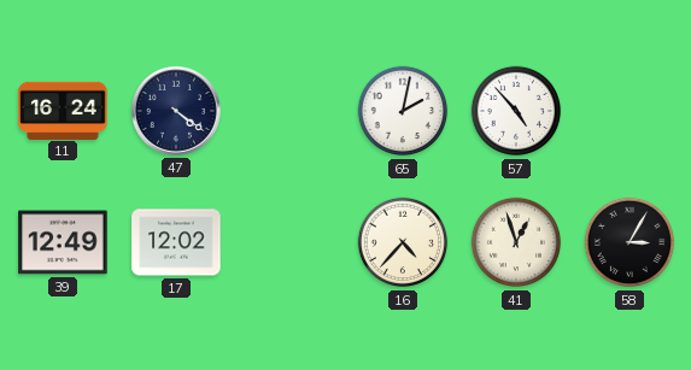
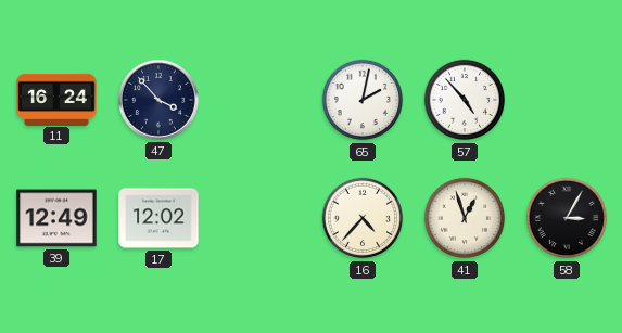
47: 4:21 -> 3:53 (160, 101)
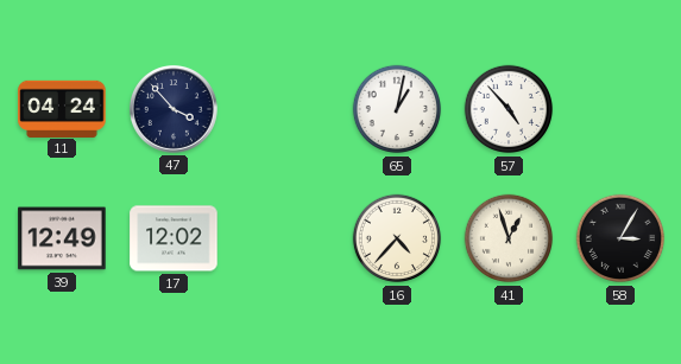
11: 16:24 -> 04:24 (62, 108)
65: 2:02 -> 1:02 (397, 109)
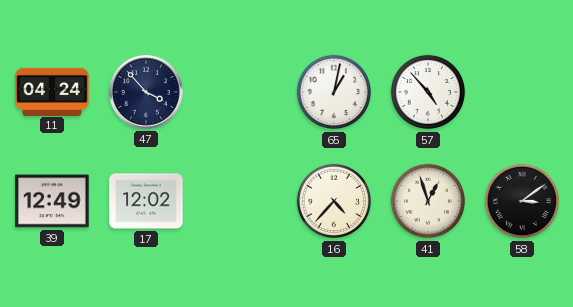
58: 3:05 -> 3:09 (522, 201)
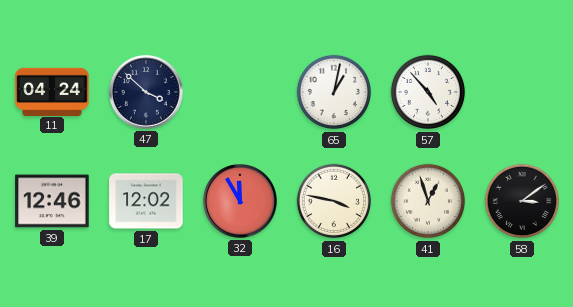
47: 3:53 -> 3:52 (147, 93)
39: 12:49 -> 12:46 (52, 201)
32: none -> 11:55 (241, 202)
16: 4:37 -> 3:47 (334, 201)
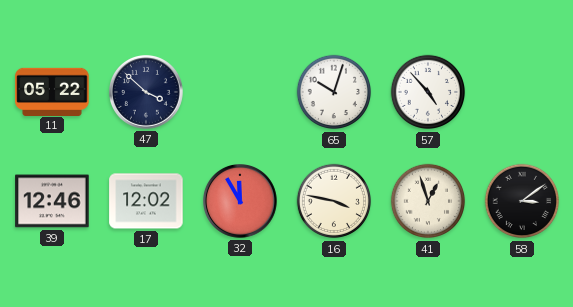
11: 04:24 -> 05:22 (52, 91)
65: 1:02 -> 10:03 (334, 92)
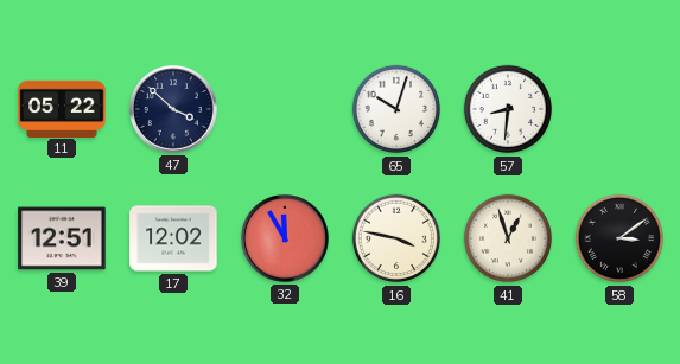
57: 4:53 -> 8:31 (508, 109)
39: 12:46 -> 12:51 (62, 238)
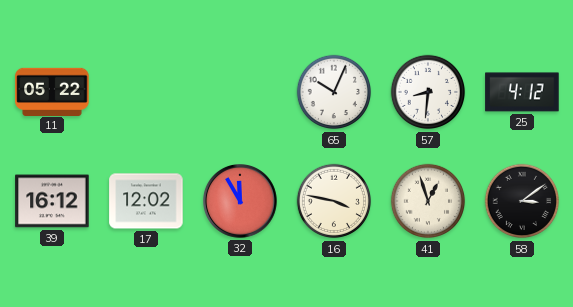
47: 3:52 -> none (174, 110)
65: 10:03 -> 10:04 (334, 92)
25: none -> 4:12 (522, 92)
39: 12:51 -> 16:12 (52, 201)
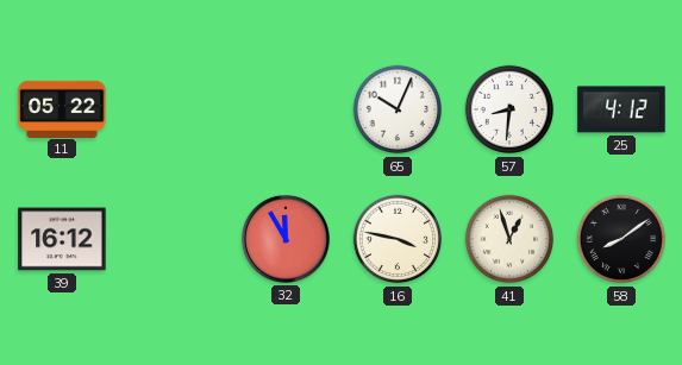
17: 12:02 -> none (146, 201)
58: 3:09 -> 8:09 (621, 239)
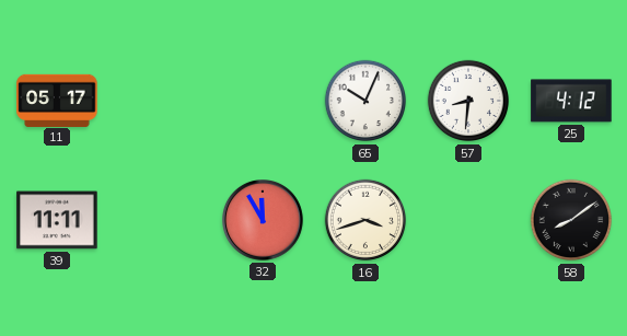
11: 05:22 -> 05:17 (57, 100)
39: 16:12 -> 11:11 (57, 220)
16: 3:47 -> 3:42 (365, 220)
41: 12:57 -> none (509, 239)
